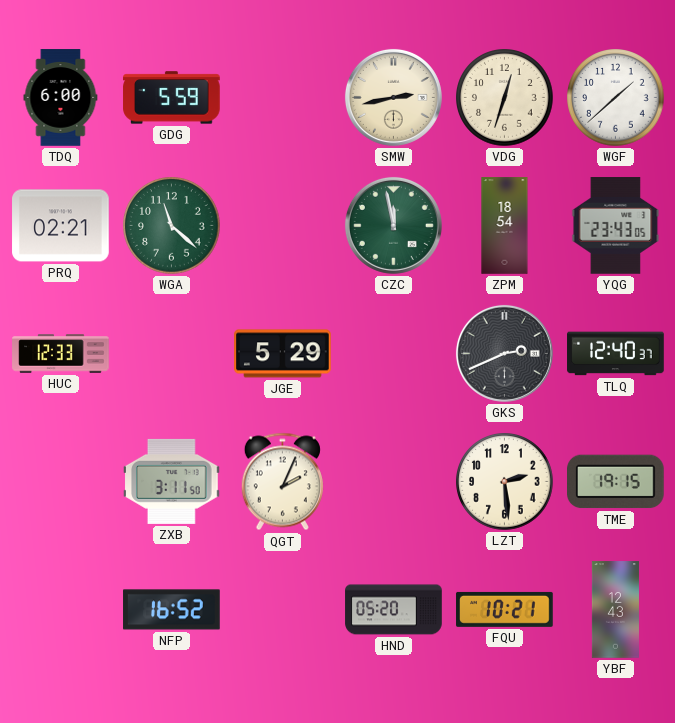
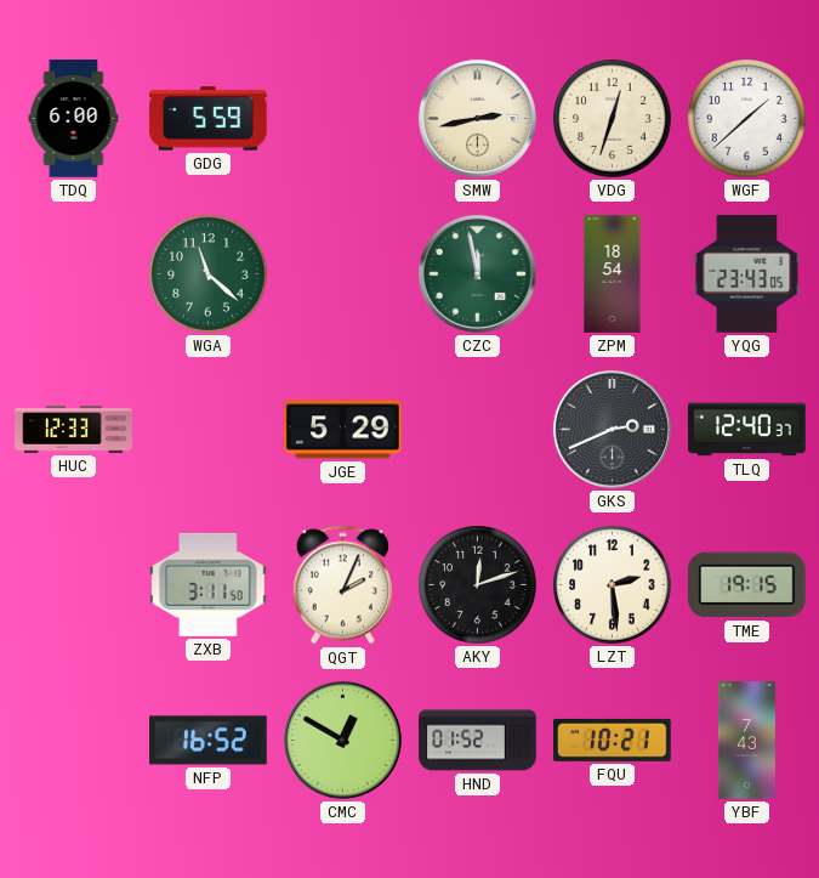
PRQ: 02:21 -> none (61, 226)
AKY: none -> 12:12 (478, 585)
CMC: none -> 12:50 (342, 740)
HND: 05:20 -> 01:52 (478, 741)
YBF: 12:43 -> 7:43 (746, 741)
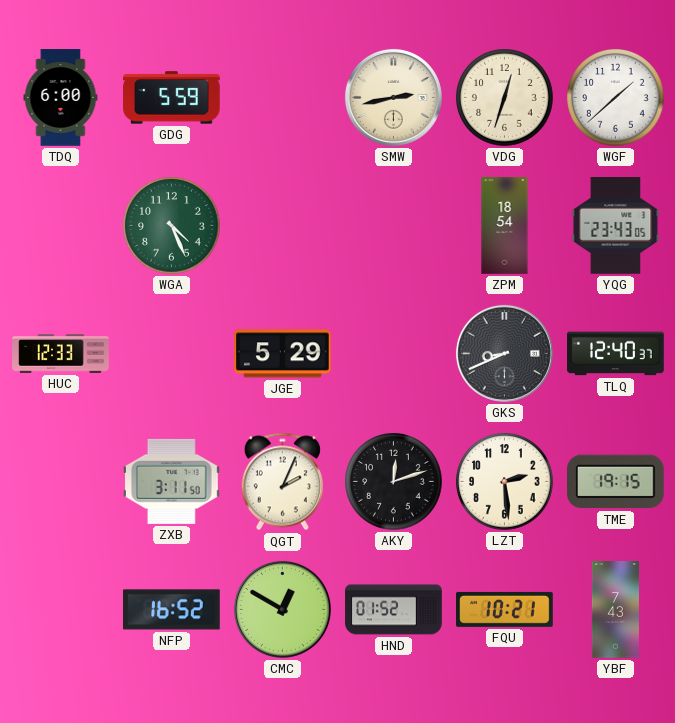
WGA: 11:22 -> 4:26 (172, 226)
CZC: 11:58 -> none (477, 273)
GKS: 2:41 -> 8:41 (504, 353)
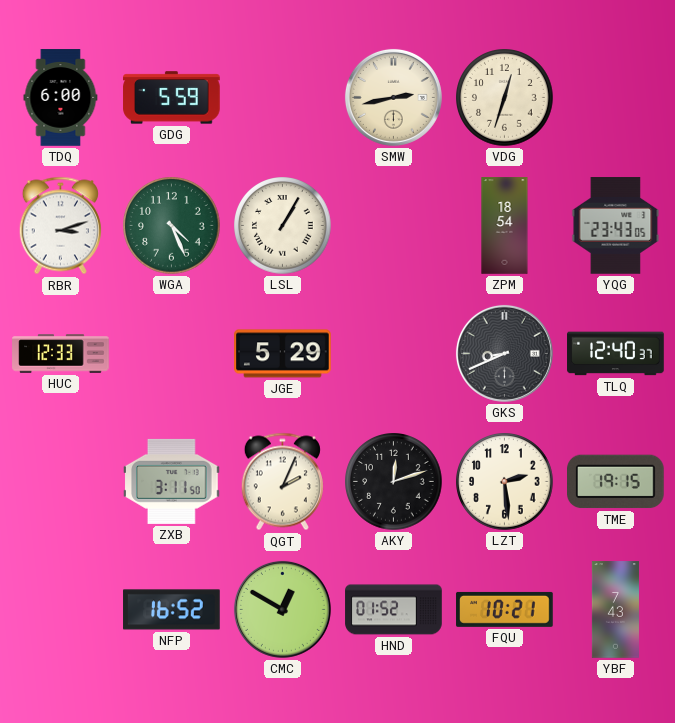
WGF: 1:38 -> none (616, 98)
RBR: none -> 3:12 (60, 226)
LSL: none -> 1:05 (283, 226)
